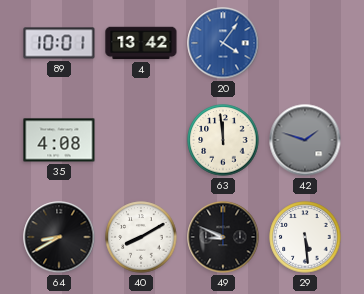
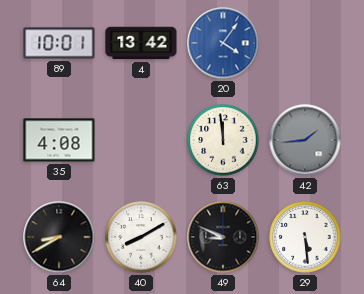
42: 1:48 -> 1:44 (305, 140)
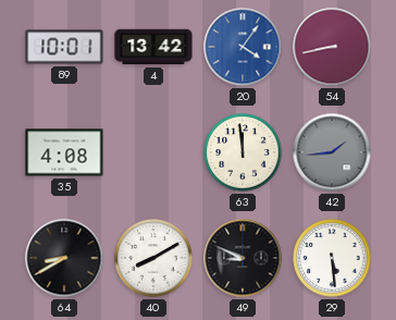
54: none -> 8:43 (332, 47)
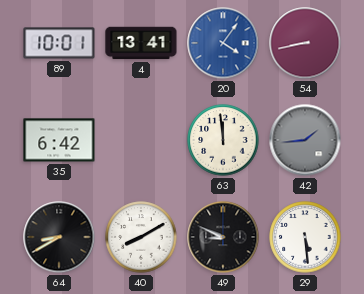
4: 13:42 -> 13:41 (141, 43)
35: 4:08 -> 6:42 (59, 140)
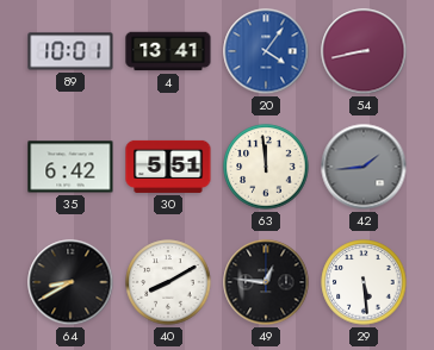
30: none -> 5:51 (168, 167)
49: 8:49 -> 12:46 (266, 282)
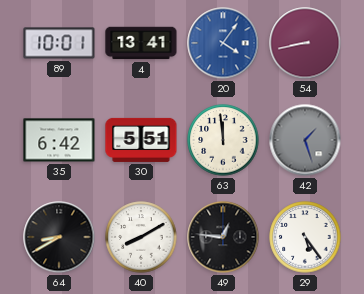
42: 1:44 -> 1:27 (305, 140)
29: 5:29 -> 5:24 (305, 237)
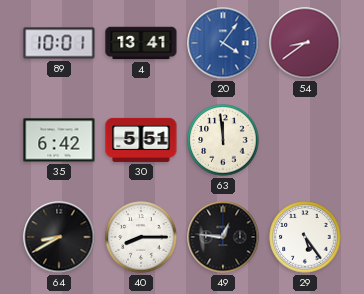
54: 8:43 -> 8:39 (305, 43)
42: 1:27 -> none (305, 140)
40: 8:10 -> 8:15 (141, 237)
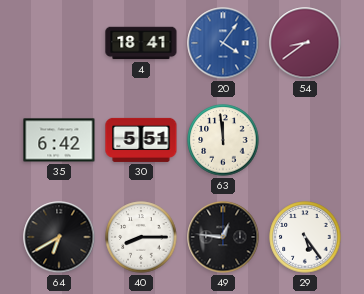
89: 10:01 -> none (59, 43)
4: 13:41 -> 18:41 (141, 43)
64: 8:40 -> 6:40 (59, 237)
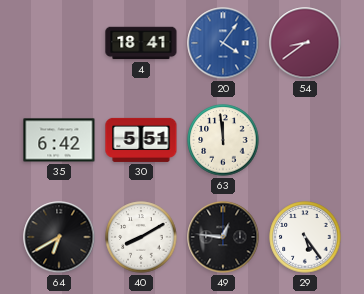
40: 8:15 -> 8:10 (141, 237)
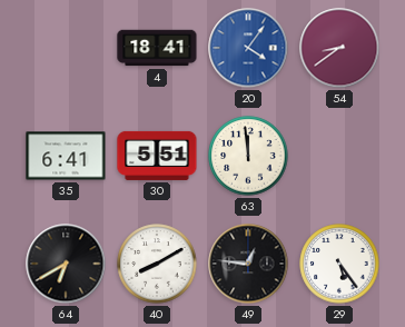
35: 6:42 -> 6:41 (66, 156)
